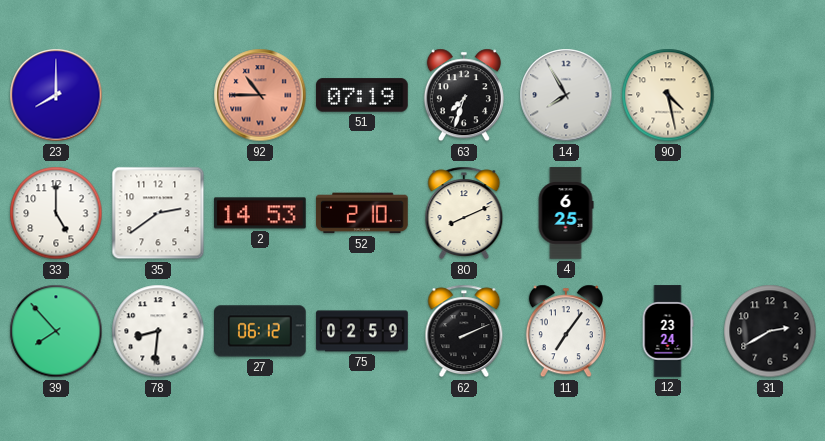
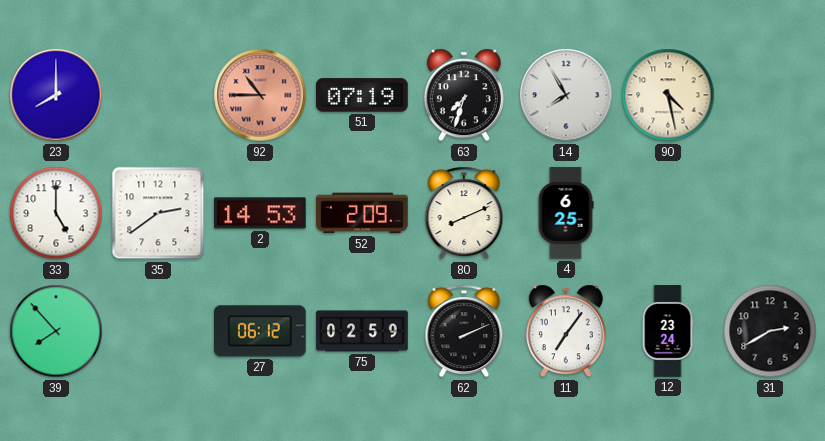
52: 2:10 -> 2:09 (362, 213)
78: 8:31 -> none (158, 331)
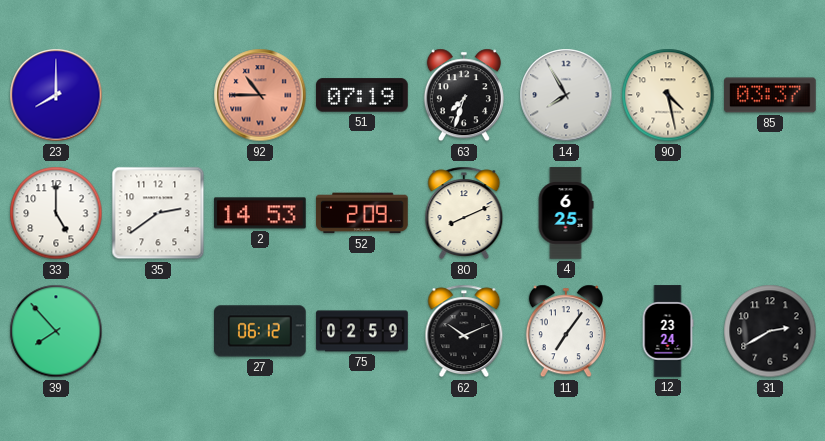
85: none -> 03:37 (770, 95)
62: 2:11 -> 10:11 (464, 331)
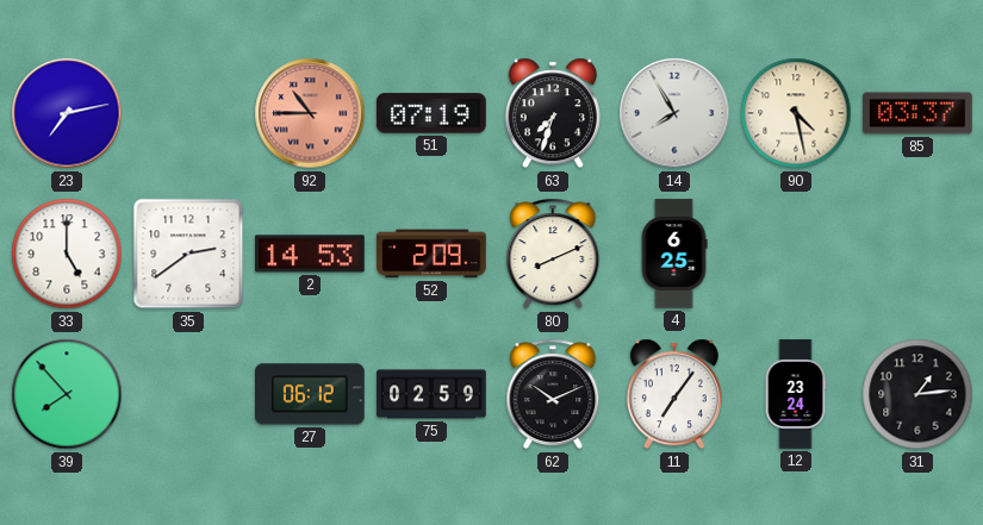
23: 8:00 -> 7:13 (67, 113)
31: 2:40 -> 1:14 (917, 394)
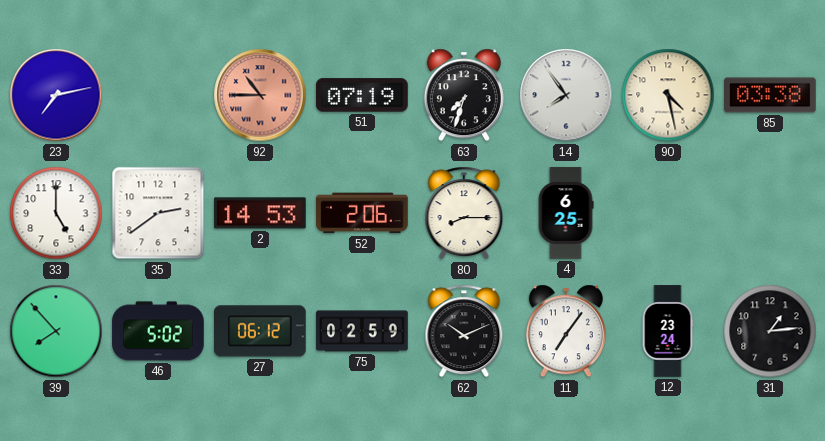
14: 7:55 -> 7:54 (566, 95)
85: 03:37 -> 03:38 (770, 95)
52: 2:09 -> 2:06 (362, 213)
80: 8:11 -> 8:15 (464, 213)
46: none -> 5:02 (158, 331)
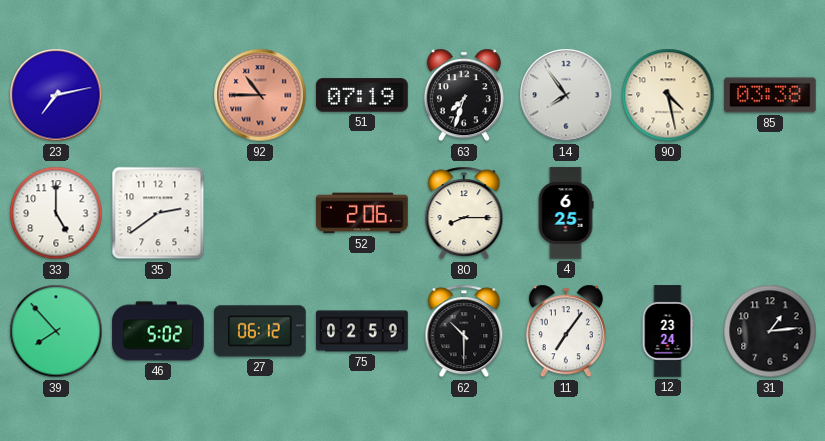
2: 14:53 -> none (260, 213)
62: 10:11 -> 10:30 (464, 331)
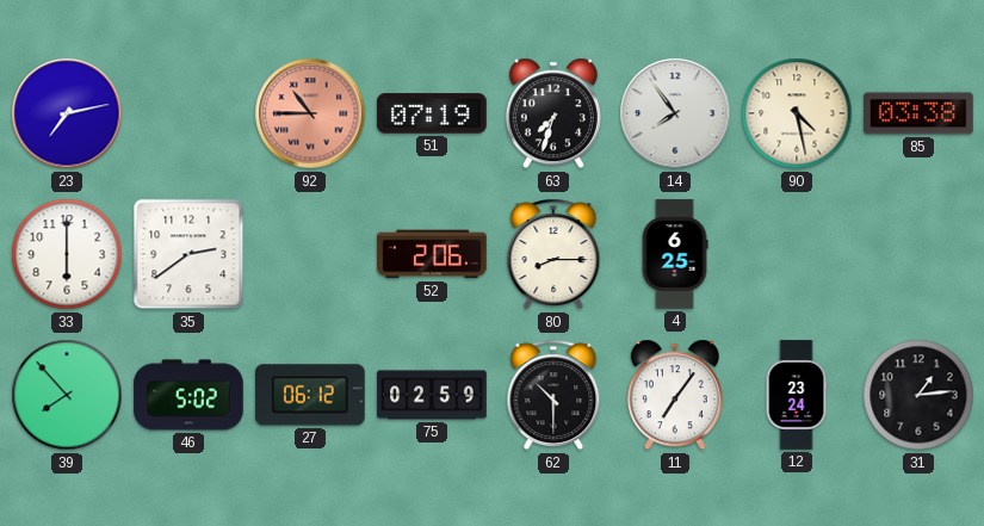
33: 5:00 -> 6:00 (67, 254)
